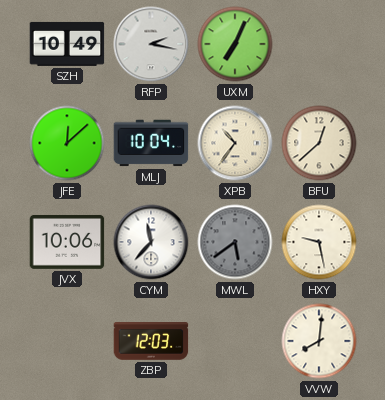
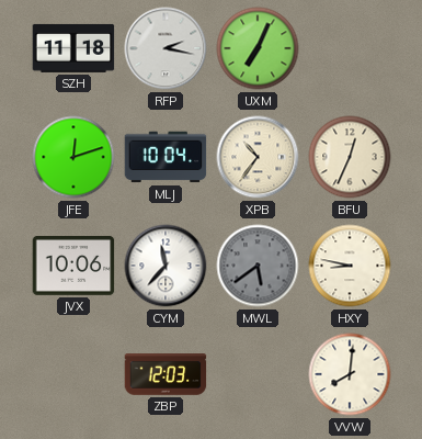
SZH: 10:49 -> 11:18 (73, 48)
JFE: 12:08 -> 12:12 (73, 157)
BFU: 12:38 -> 12:34 (350, 157)
HXY: 9:28 -> 8:47 (350, 266)
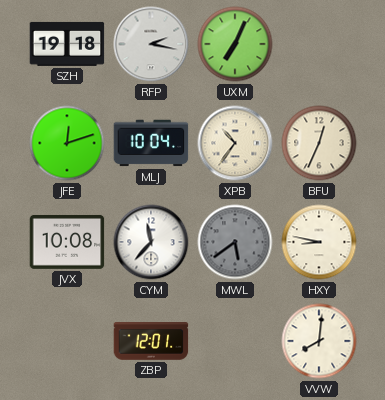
SZH: 11:18 -> 19:18 (67, 44)
JVX: 10:06 -> 10:08 (67, 242)
ZBP: 12:03 -> 12:01 (151, 342)
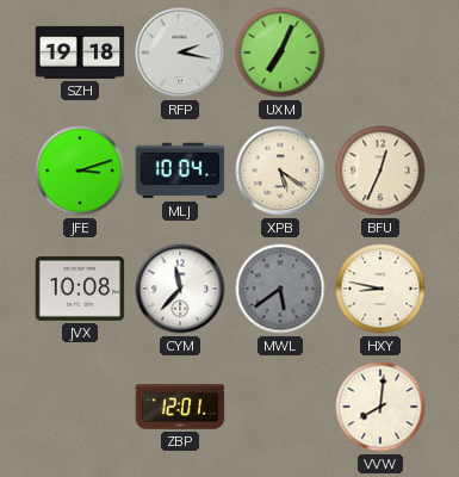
JFE: 12:12 -> 3:12 (80, 171)
XPB: 10:36 -> 5:21 (280, 171)
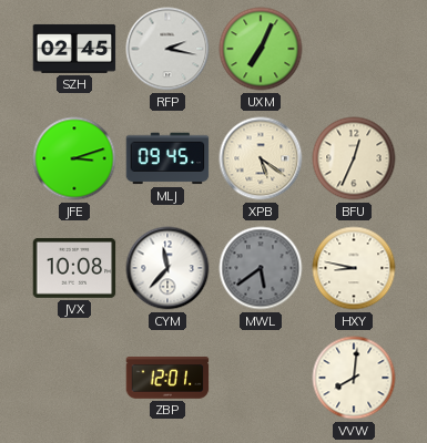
SZH: 19:18 -> 02:45 (74, 49)
MLJ: 10:04 -> 09:45 (167, 158)
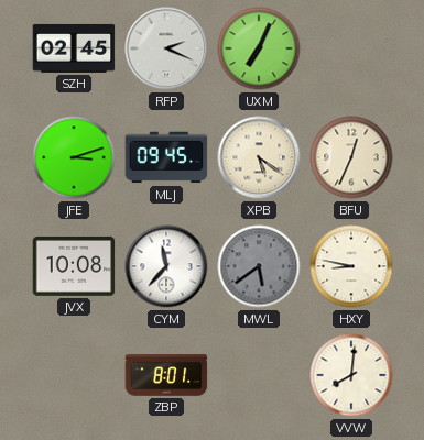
RFP: 2:17 -> 2:19 (166, 48)
ZBP: 12:01 -> 8:01 (166, 376)
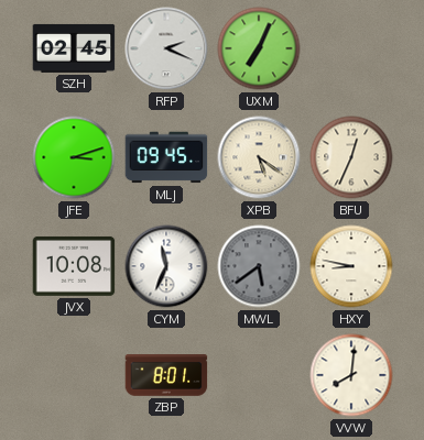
CYM: 11:37 -> 11:34 (166, 266)
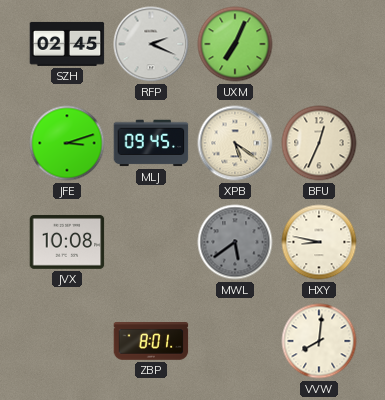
CYM: 11:34 -> none (166, 266)
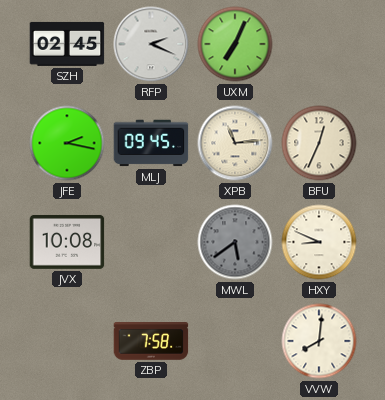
JFE: 3:12 -> 2:17 (67, 143)
XPB: 5:21 -> 11:14 (235, 143)
HXY: 8:47 -> 8:49 (319, 242)
ZBP: 8:01 -> 7:58 (151, 342)
